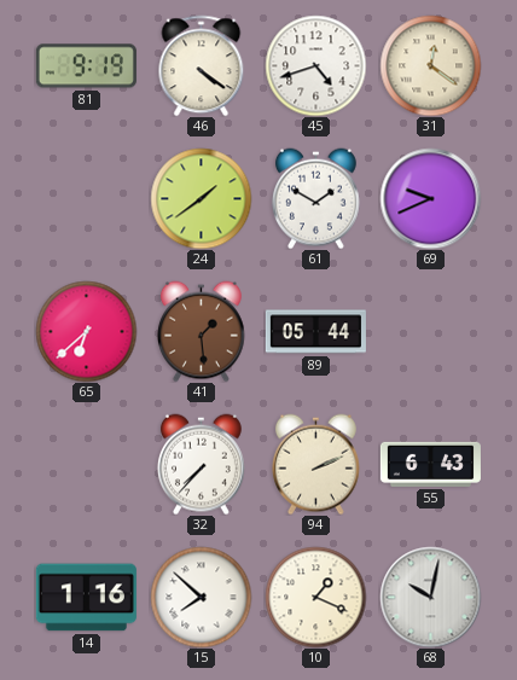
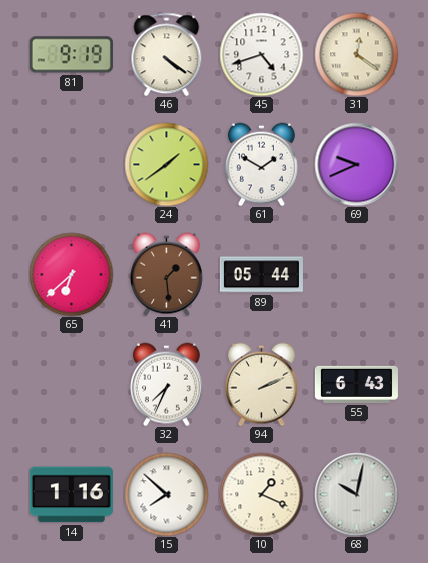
32: 7:37 -> 7:34 (166, 384)
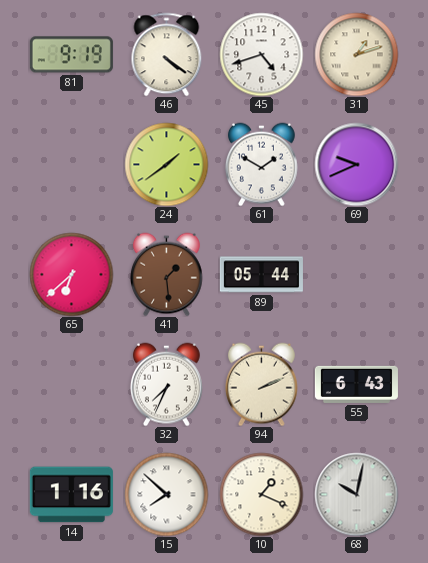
31: 12:21 -> 1:12 (356, 54)
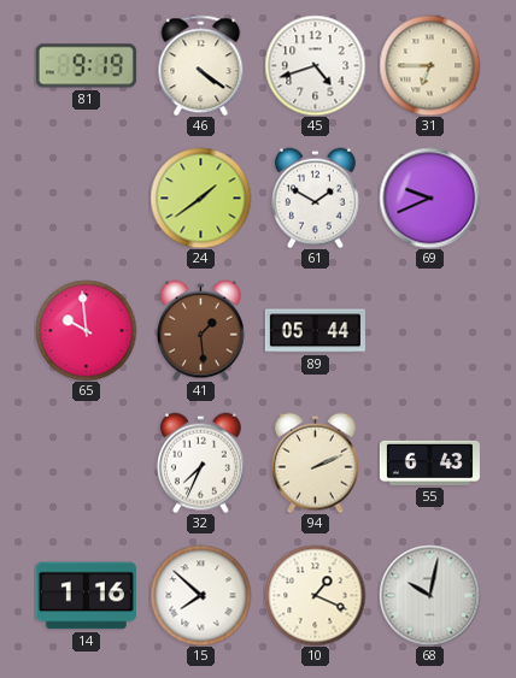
31: 1:12 -> 6:45 (429, 65)
65: 6:38 -> 9:59 (86, 330)
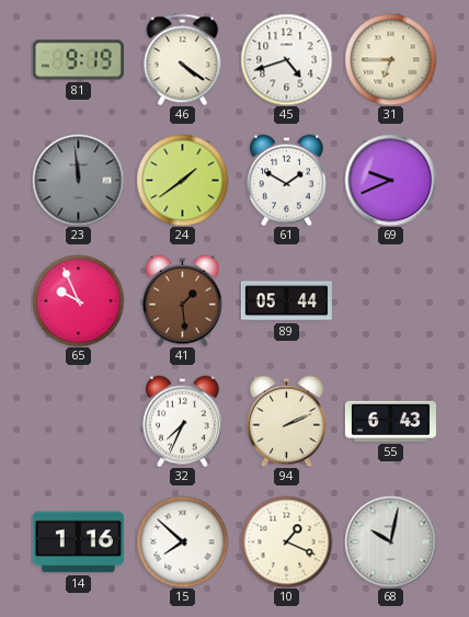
23: none -> 11:59 (78, 180)
65: 9:59 -> 9:56 (78, 300)
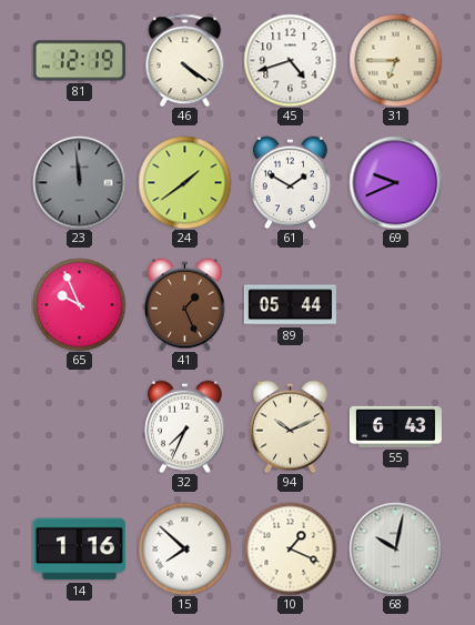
81: 9:19 -> 12:19 (79, 61)
41: 1:29 -> 1:26 (184, 304)
94: 2:11 -> 10:11 (290, 426)
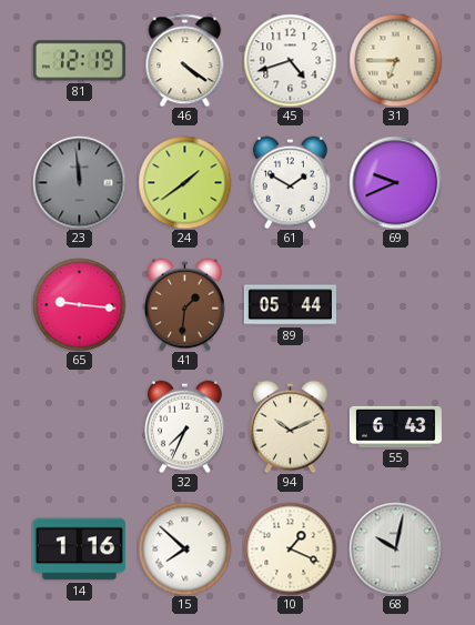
65: 9:56 -> 9:16 (79, 304)
41: 1:26 -> 1:31 (184, 304)
